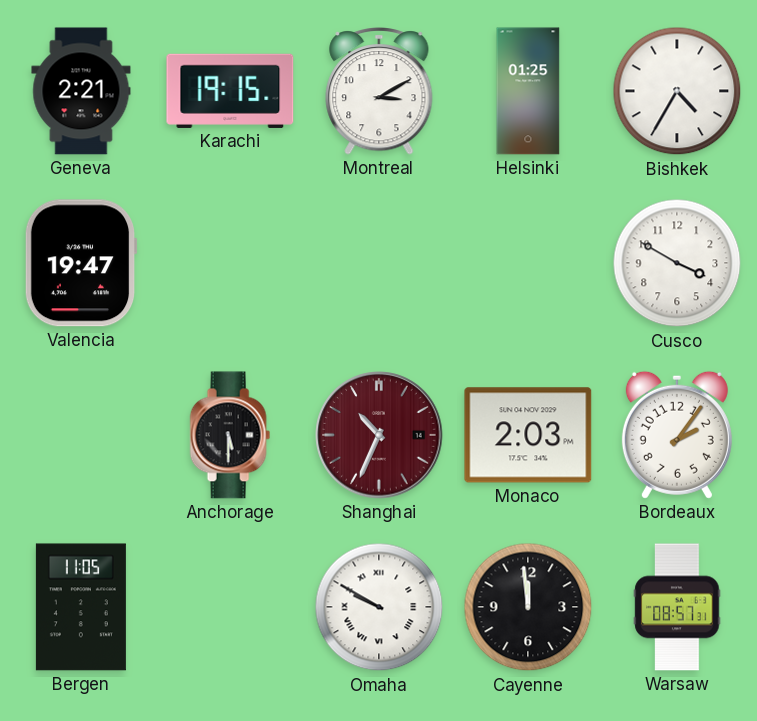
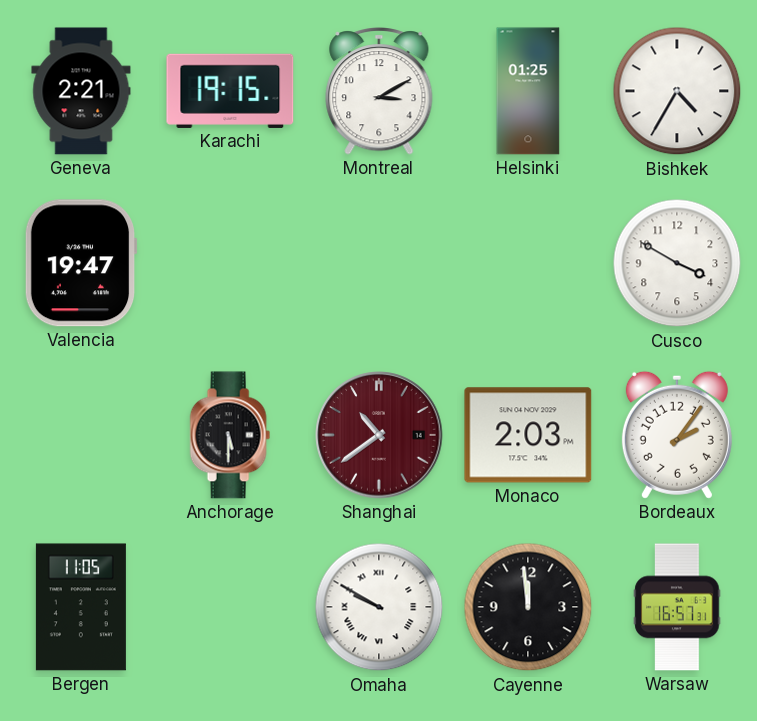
Shanghai: 10:34 -> 10:39 (379, 435)
Warsaw: 08:57 -> 16:57 (677, 607)
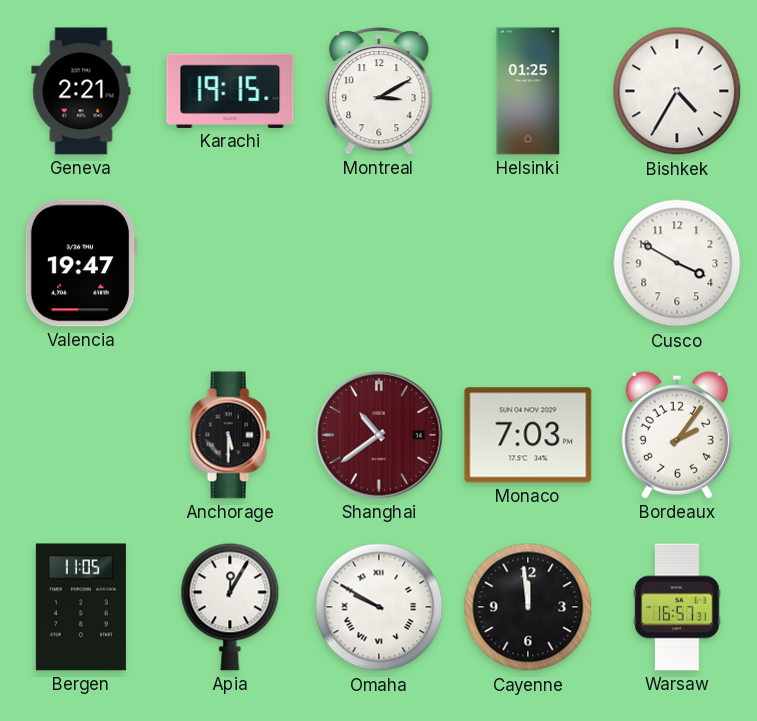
Monaco: 2:03 -> 7:03 (528, 435)
Apia: none -> 12:05 (230, 607)
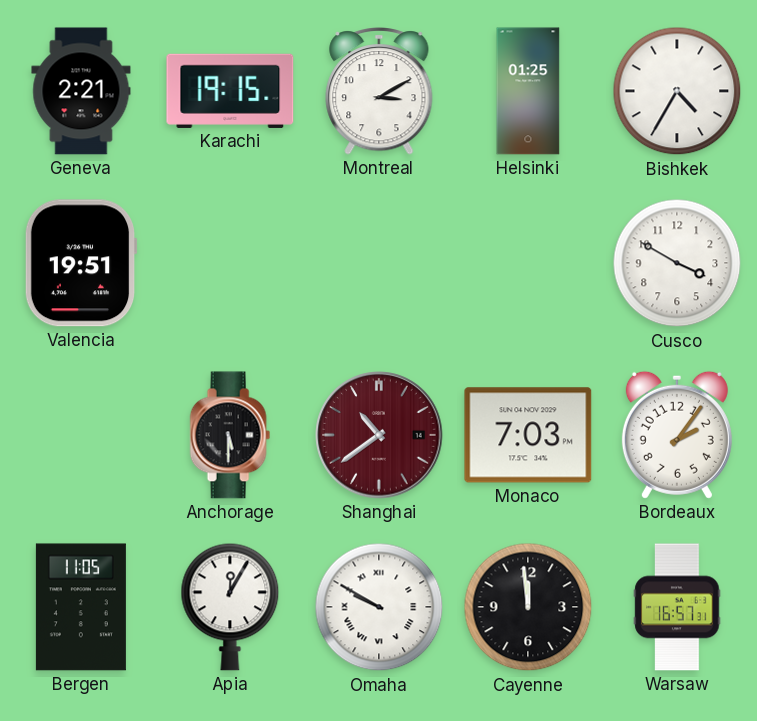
Valencia: 19:47 -> 19:51 (81, 263)
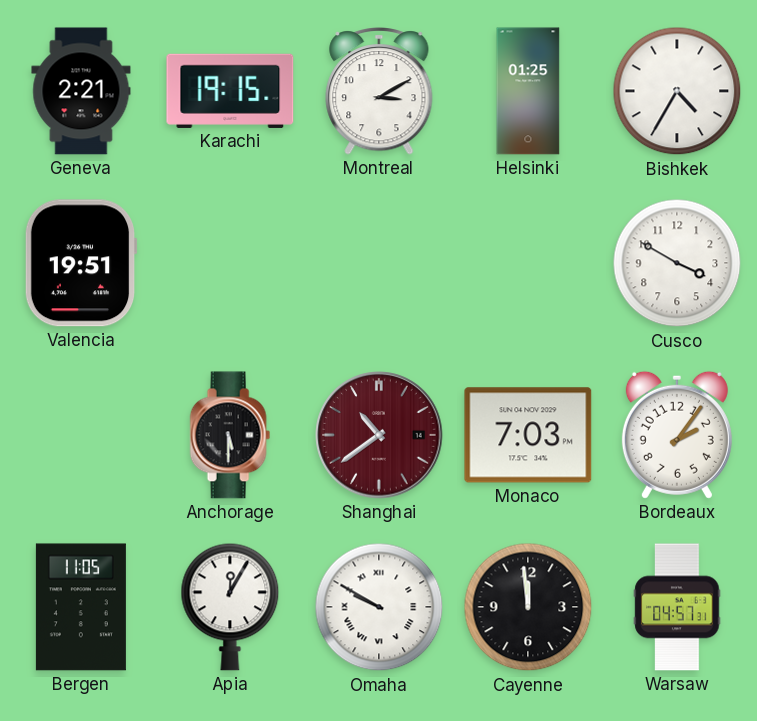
Warsaw: 16:57 -> 04:57 (677, 607)
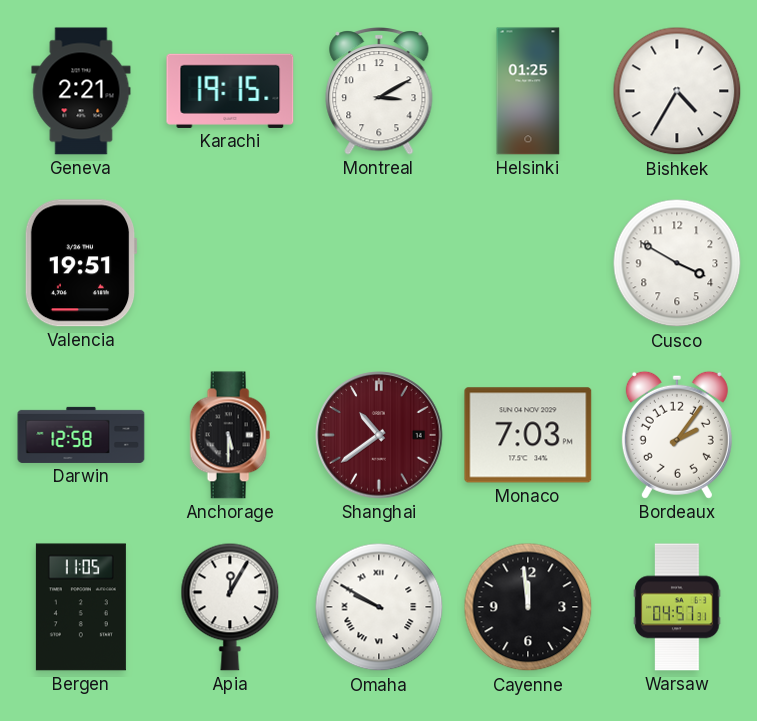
Darwin: none -> 12:58 (81, 435)
